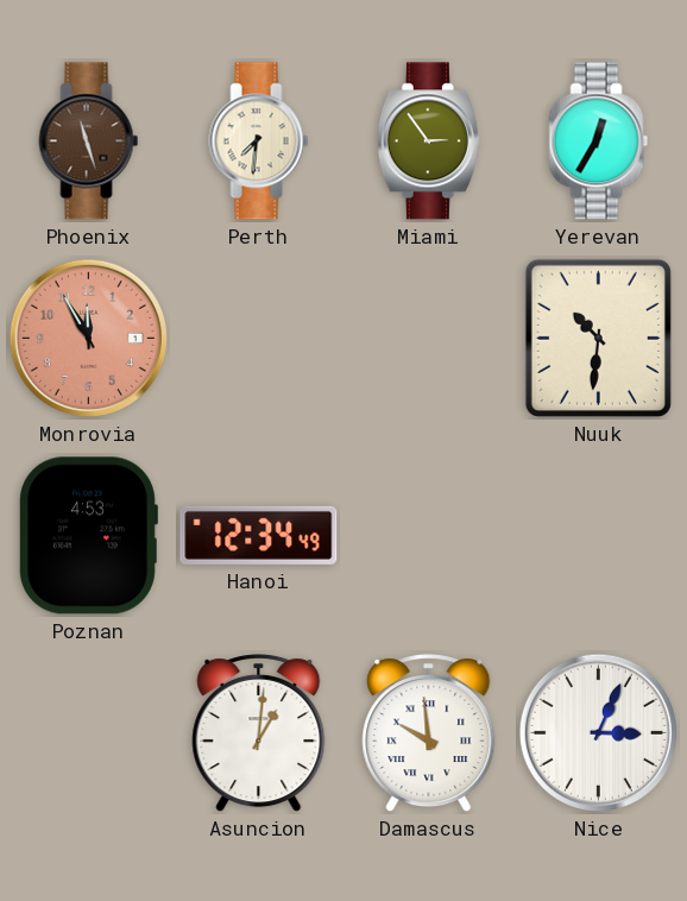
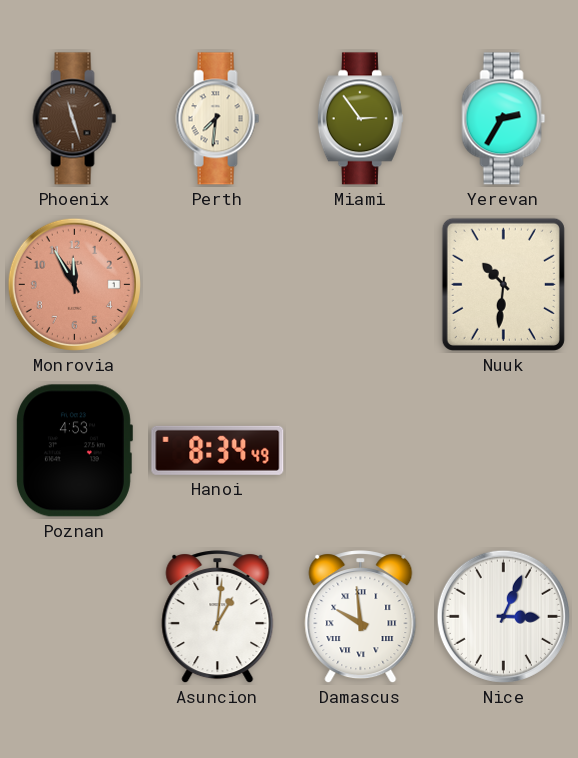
Yerevan: 12:35 -> 2:35 (504, 119)
Hanoi: 12:34 -> 8:34 (218, 450)
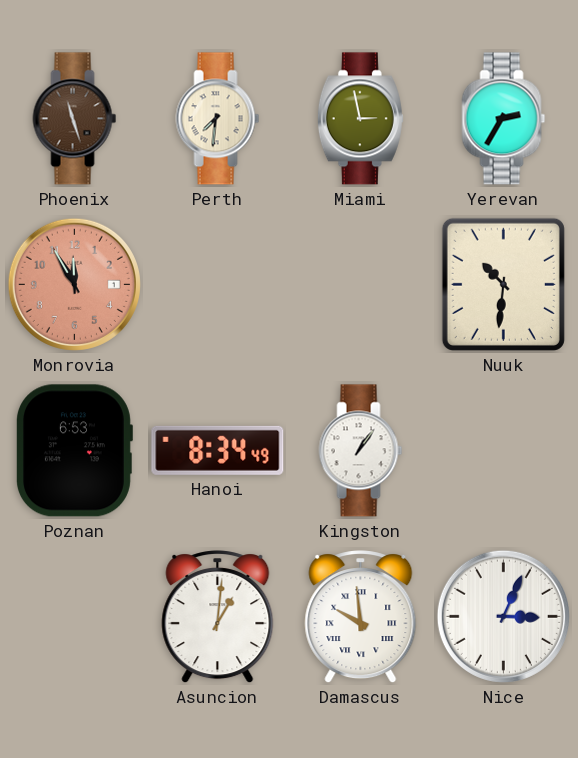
Miami: 2:54 -> 2:58 (360, 119)
Poznan: 4:53 -> 6:53 (74, 451)
Kingston: none -> 1:06 (361, 451)
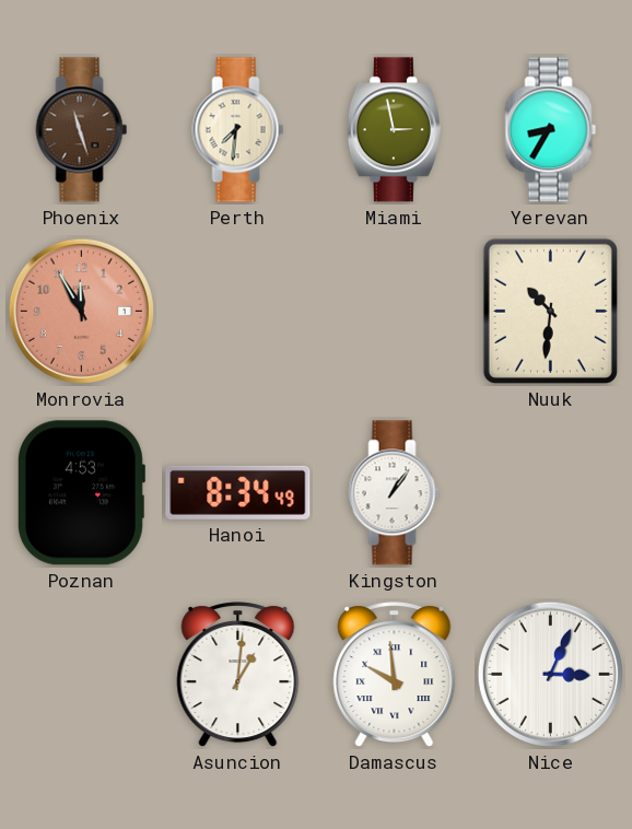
Yerevan: 2:35 -> 8:35 (551, 130)
Poznan: 6:53 -> 4:53 (81, 493)
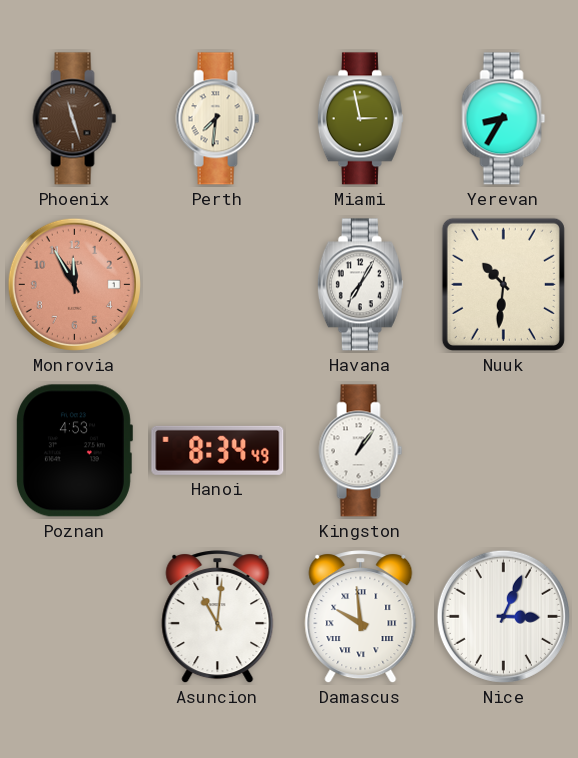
Havana: none -> 7:05 (360, 285)
Asuncion: 1:01 -> 11:01 (218, 617)
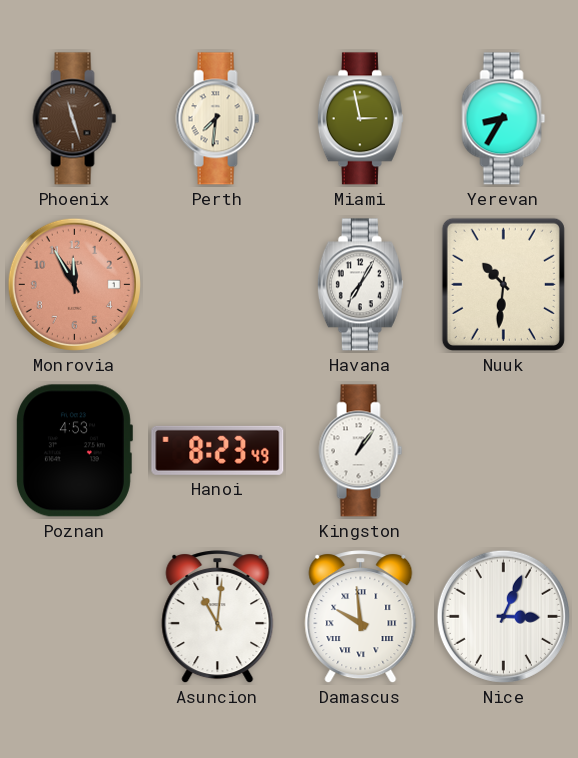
Hanoi: 8:34 -> 8:23 (218, 450)
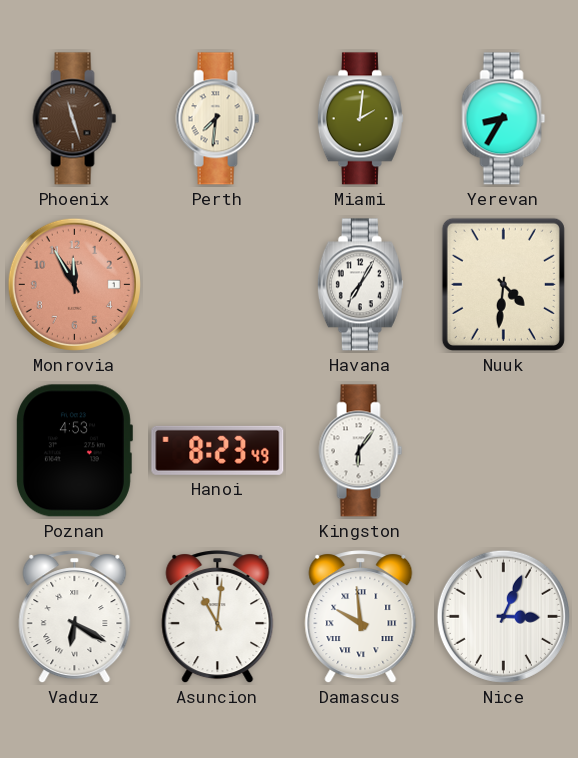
Miami: 2:58 -> 2:01 (360, 119)
Nuuk: 10:31 -> 4:31 (503, 284)
Kingston: 1:06 -> 6:06 (361, 451)
Vaduz: none -> 6:20 (75, 617)
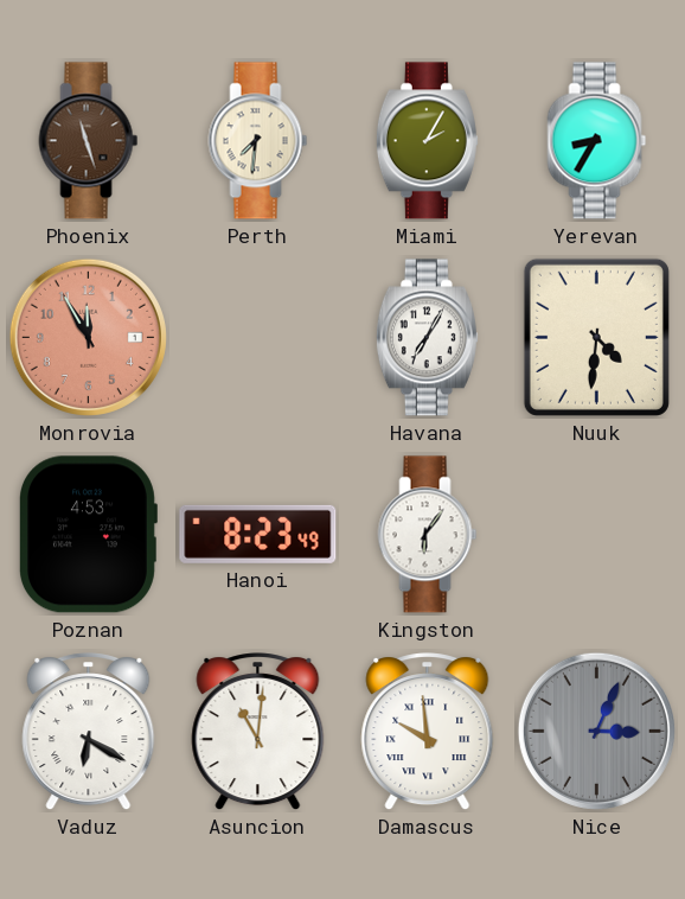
Miami: 2:01 -> 2:05 (427, 141)
Nice dial: white -> grey (596, 731)
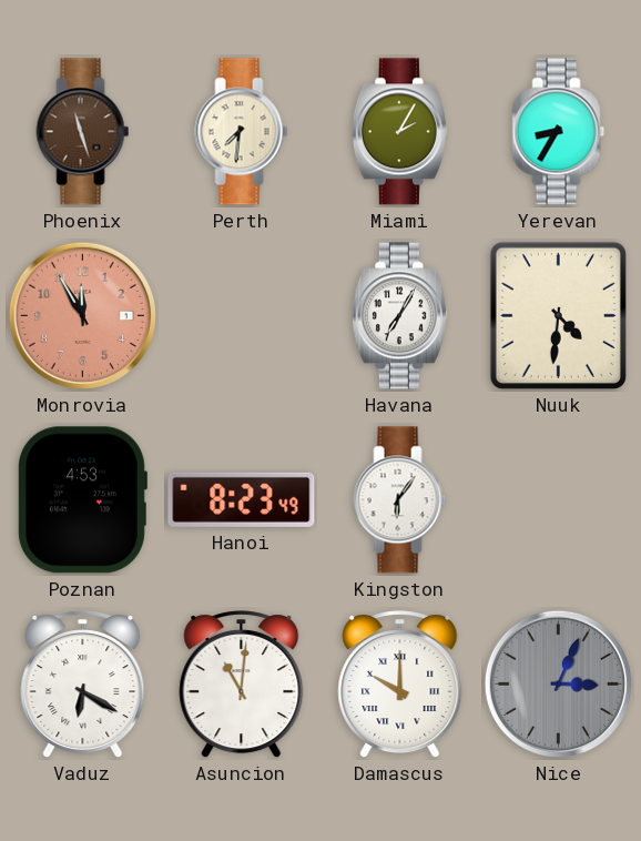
Damascus: 9:59 -> 10:00 (400, 685)
